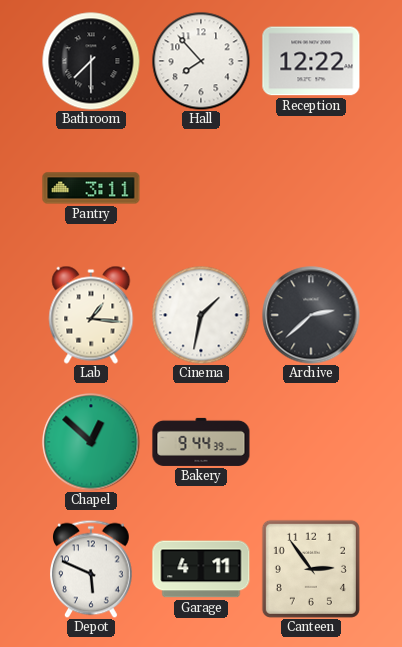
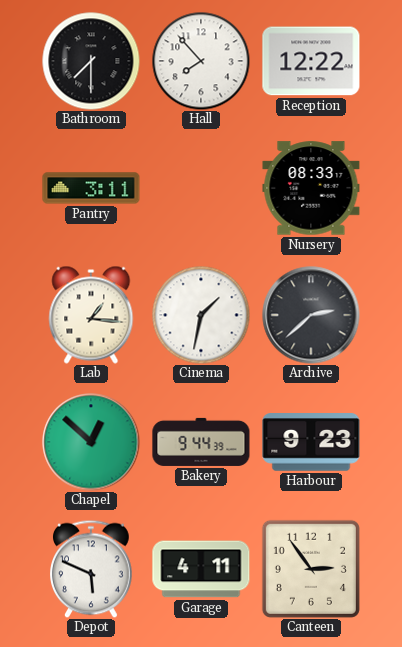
Nursery: none -> 08:33 (311, 188)
Harbour: none -> 9:23 (311, 442)
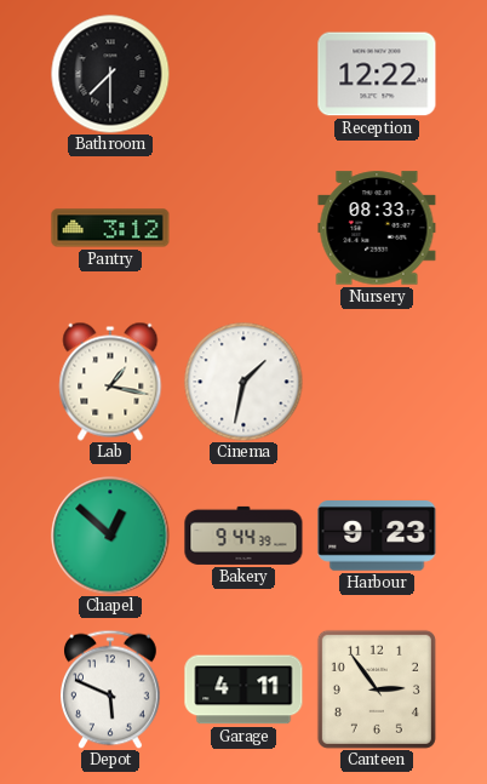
Hall: 7:53 -> none (201, 61)
Pantry: 3:11 -> 3:12 (110, 228)
Lab: 1:16 -> 1:17 (110, 382)
Archive: 2:38 -> none (311, 315)
